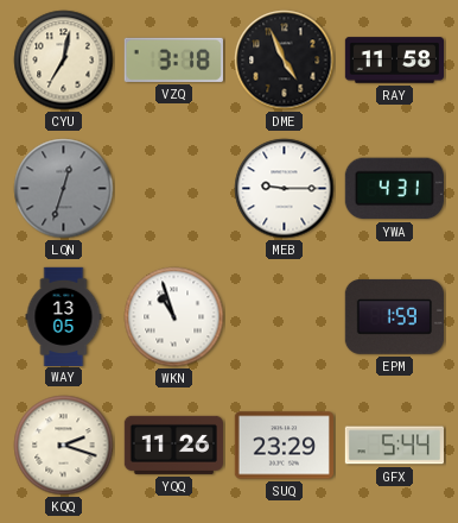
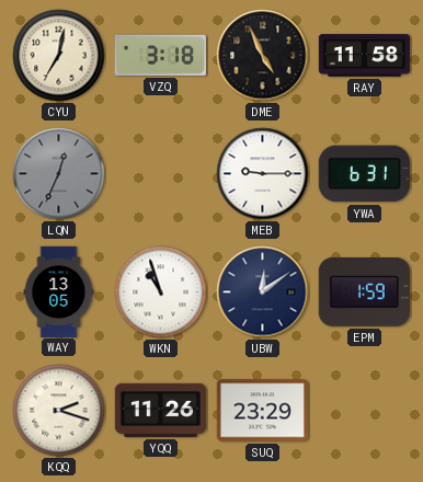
LQN: 12:33 -> 12:34 (59, 174)
YWA: 4:31 -> 6:31 (364, 174)
UBW: none -> 12:09 (263, 292)
GFX: 5:44 -> none (394, 446)
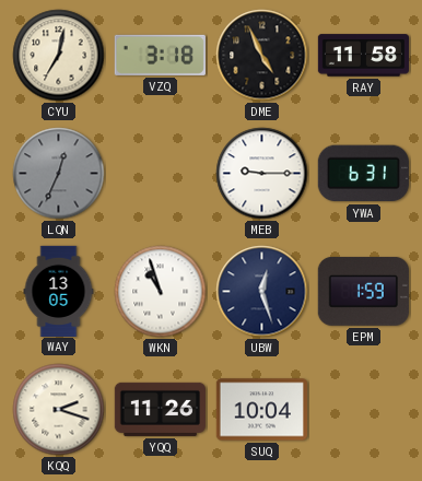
UBW: 12:09 -> 12:27 (262, 292)
SUQ: 23:29 -> 10:04 (261, 410)
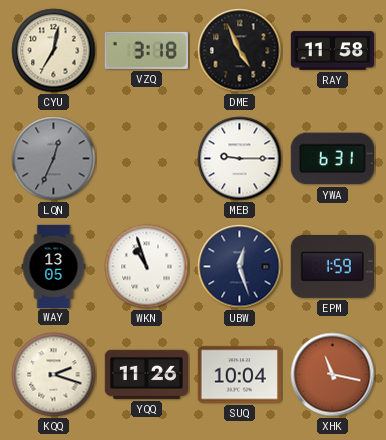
XHK: none -> 11:17 (333, 375)
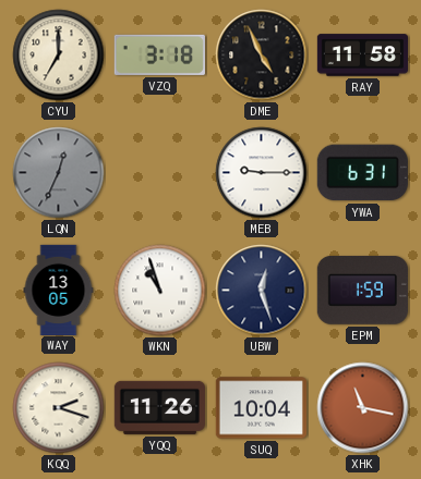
CYU: 7:02 -> 7:00 (59, 56)
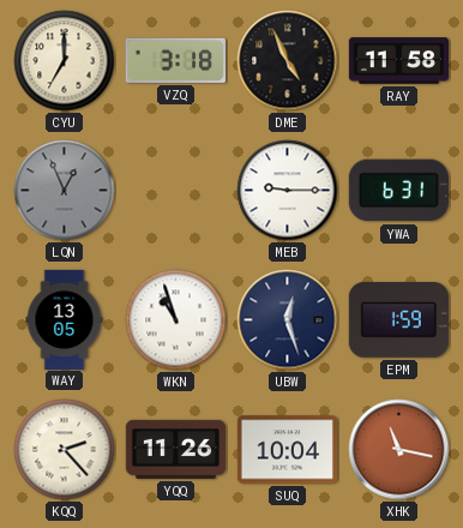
LQN: 12:34 -> 12:56 (65, 191)
KQQ: 2:18 -> 2:23 (65, 450)
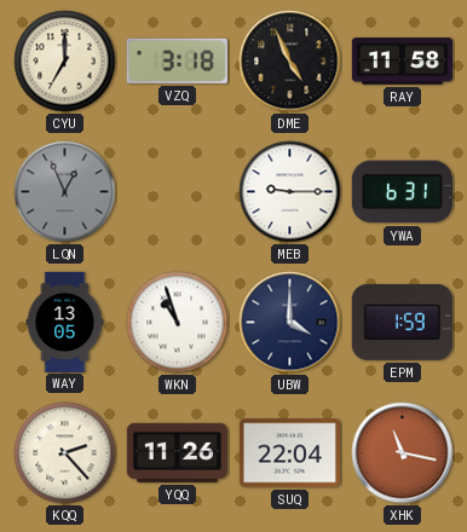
UBW: 12:27 -> 4:00 (290, 323)
SUQ: 10:04 -> 22:04 (289, 453)
